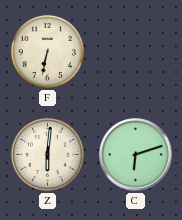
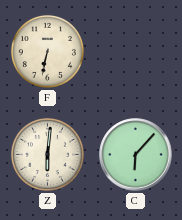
C: 6:12 -> 6:07 (136, 155)
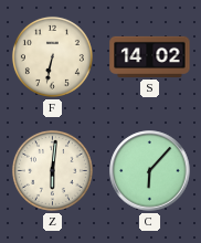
S: none -> 14:02 (150, 56)
